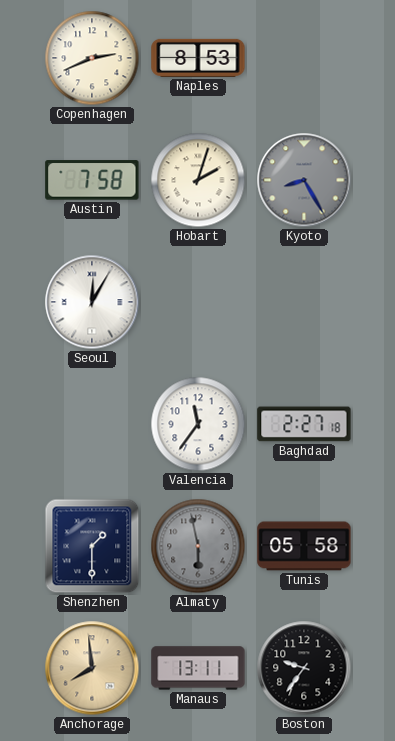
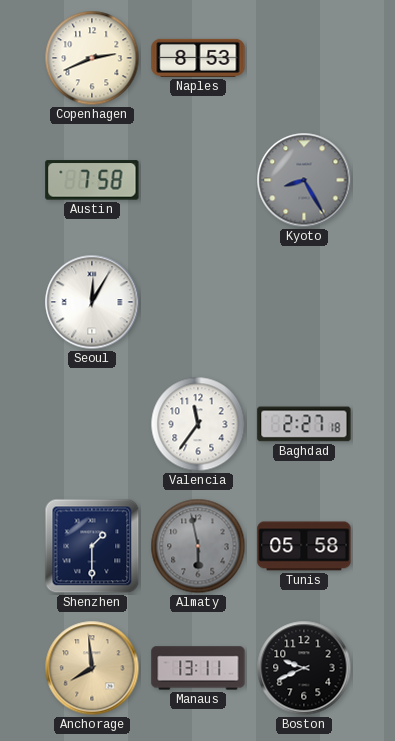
Hobart: 2:03 -> none (198, 180)
Boston: 9:36 -> 9:41 (304, 668)
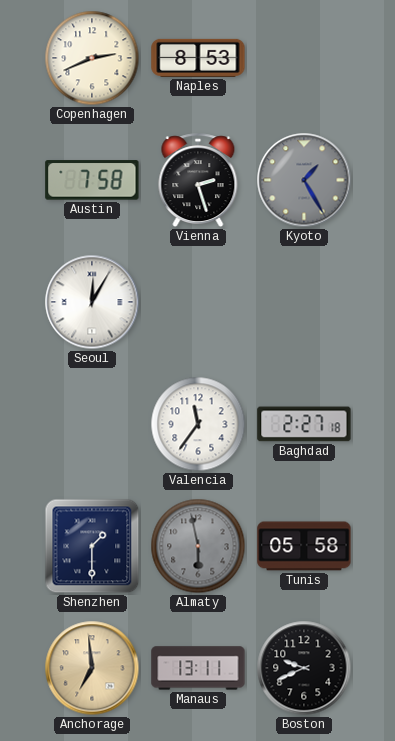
Vienna: none -> 2:27 (198, 181)
Kyoto: 8:25 -> 1:25 (304, 180)
Anchorage: 7:59 -> 6:59 (92, 668)
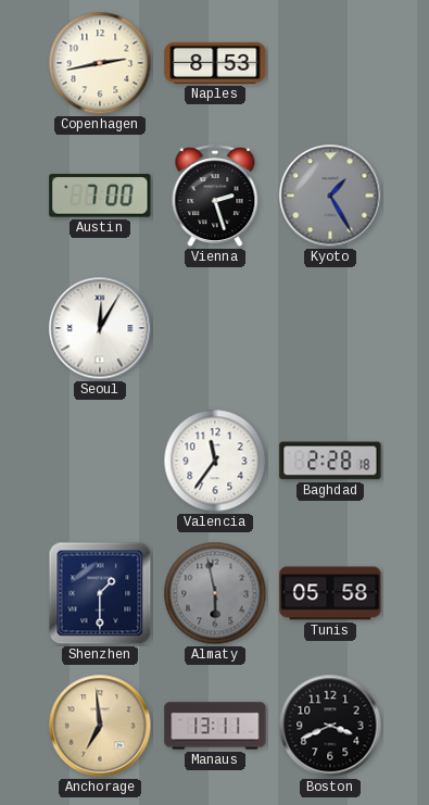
Copenhagen: 2:41 -> 2:43 (100, 63)
Austin: 7:58 -> 7:00 (100, 196)
Baghdad: 2:27 -> 2:28 (330, 461)
Boston: 9:41 -> 3:41 (330, 726)
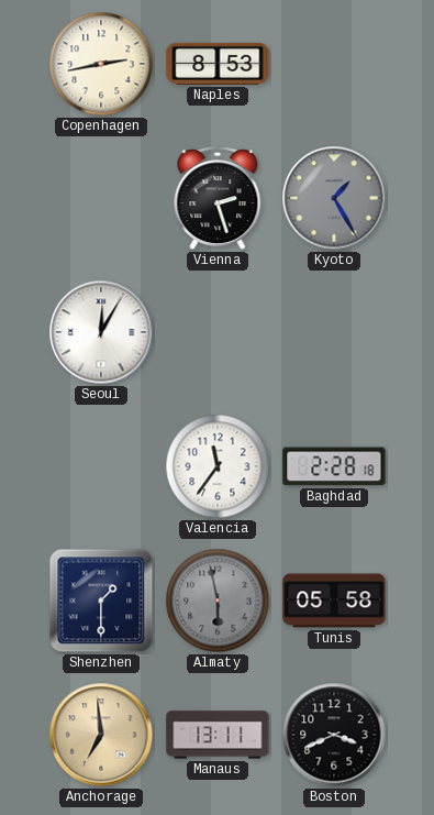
Austin: 7:00 -> none (100, 196)
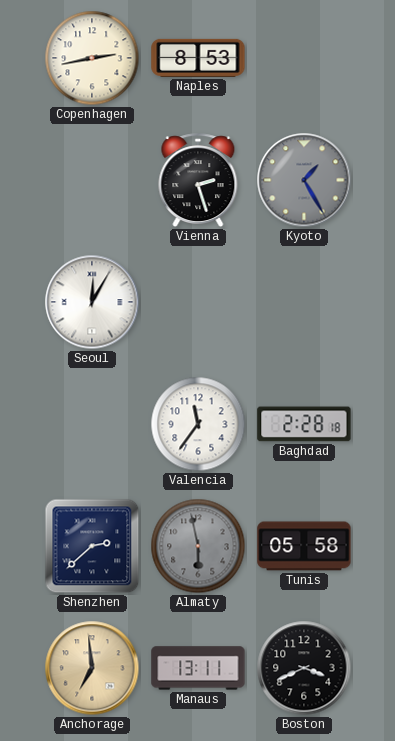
Shenzhen: 1:30 -> 2:38 (92, 546)
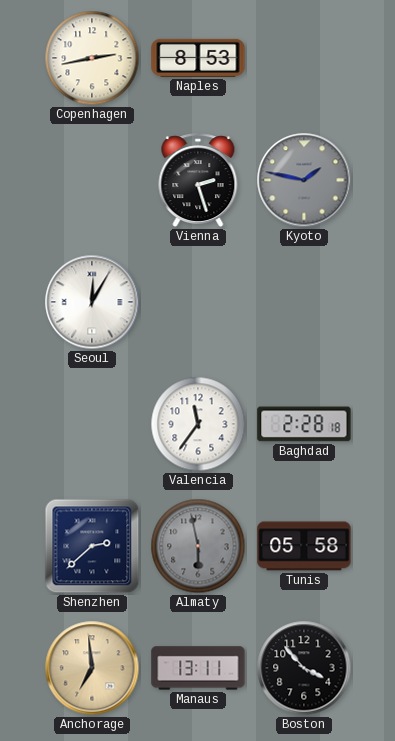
Kyoto: 1:25 -> 1:47 (304, 180)
Boston: 3:41 -> 3:53 (304, 668)
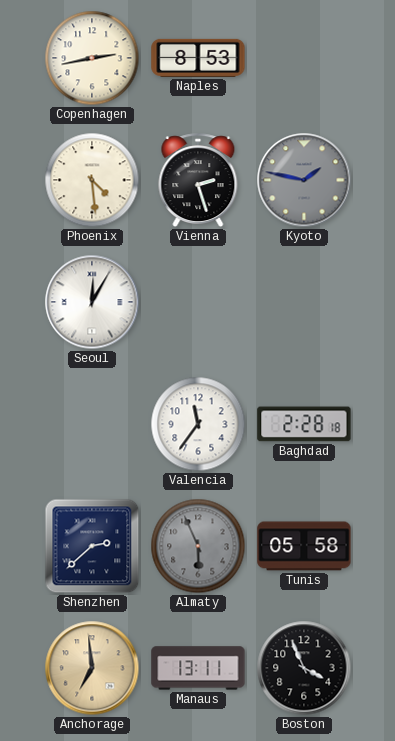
Phoenix: none -> 4:29 (92, 180)
Almaty: 5:58 -> 5:56 (198, 546)
Boston: 3:53 -> 3:56 (304, 668)
